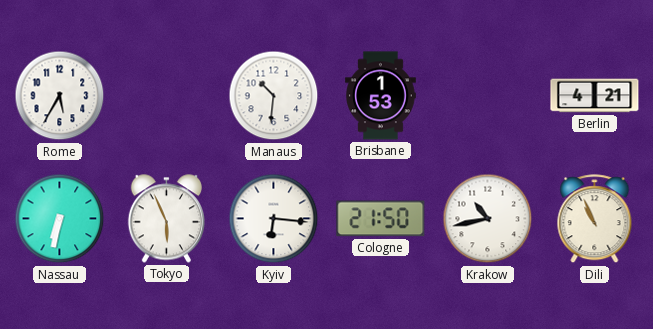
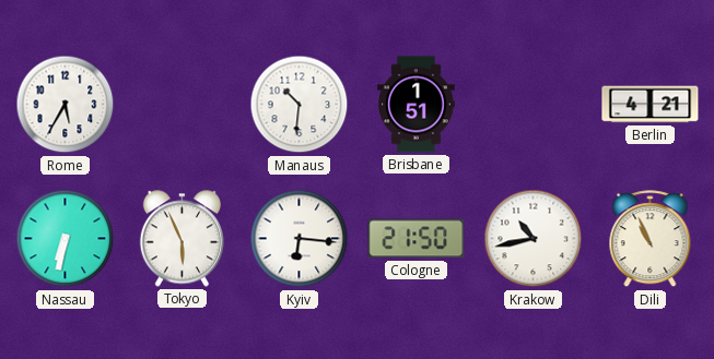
Brisbane: 1:53 -> 1:51 (417, 105)
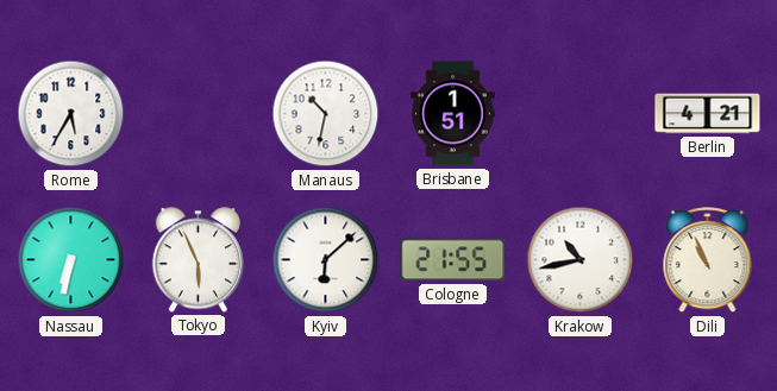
Manaus: 10:31 -> 10:32 (326, 114)
Kyiv: 6:16 -> 6:08 (326, 260)
Cologne: 21:50 -> 21:55 (453, 260)
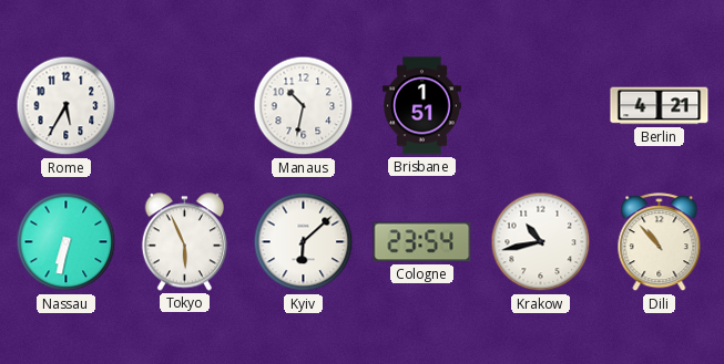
Cologne: 21:55 -> 23:54 (422, 242)
Dili: 10:56 -> 10:53 (660, 242)
